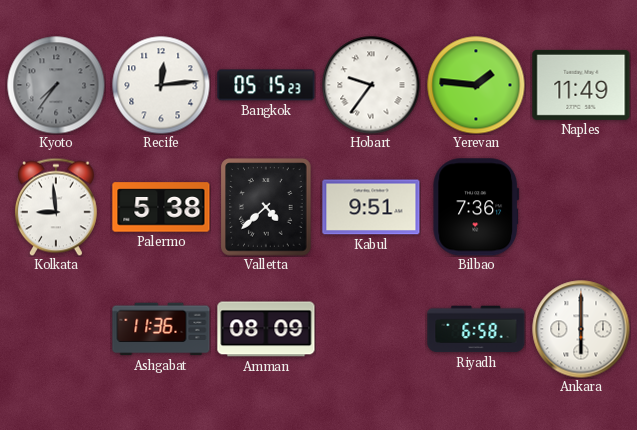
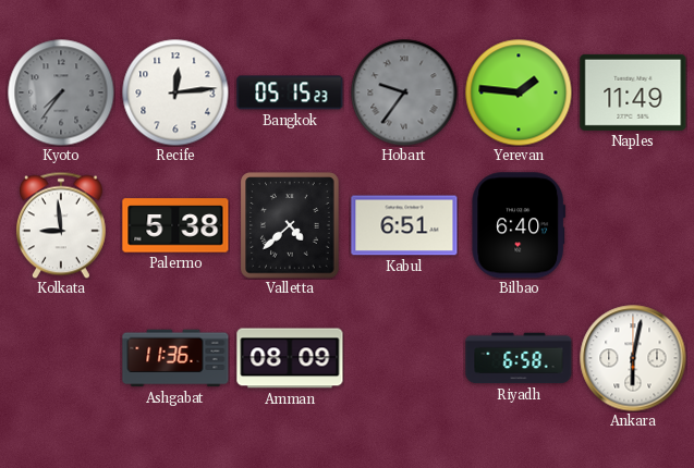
Hobart dial: white -> grey (404, 93)
Kabul: 9:51 -> 6:51 (404, 225)
Bilbao: 7:36 -> 6:40 (519, 225)
Ankara: 6:00 -> 6:02 (633, 358)
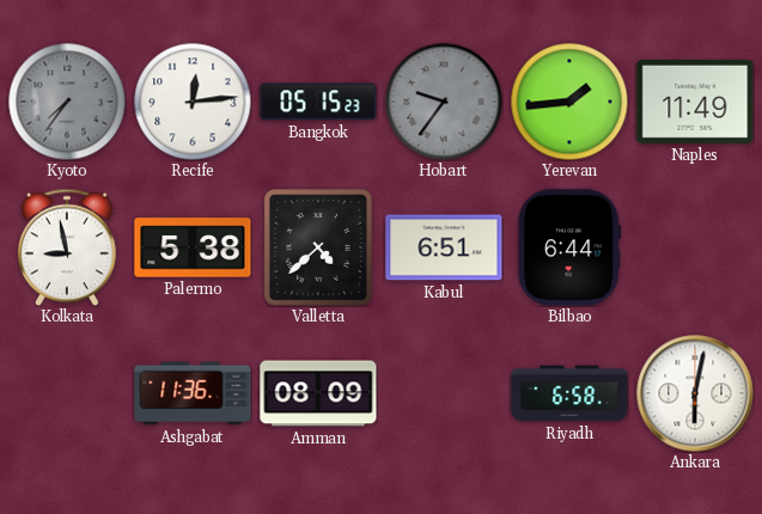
Yerevan: 1:46 -> 1:44 (569, 102)
Kolkata: 8:59 -> 8:58 (67, 247)
Bilbao: 6:40 -> 6:44 (569, 247)
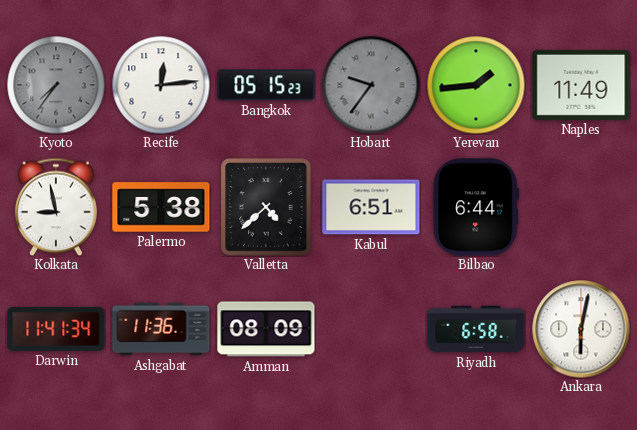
Darwin: none -> 11:41 (56, 329)
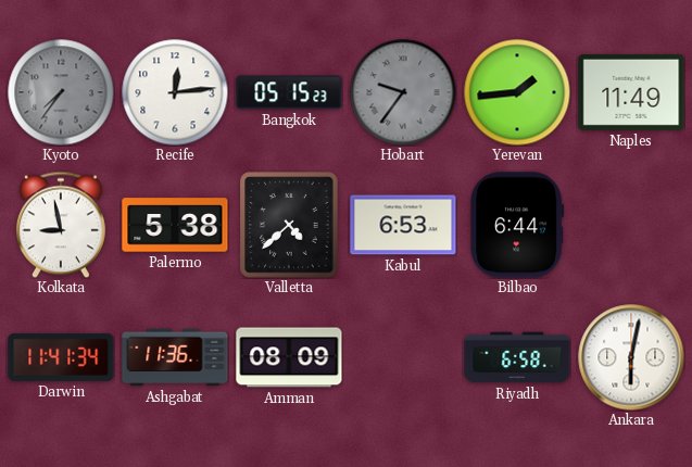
Kabul: 6:51 -> 6:53 (403, 225)
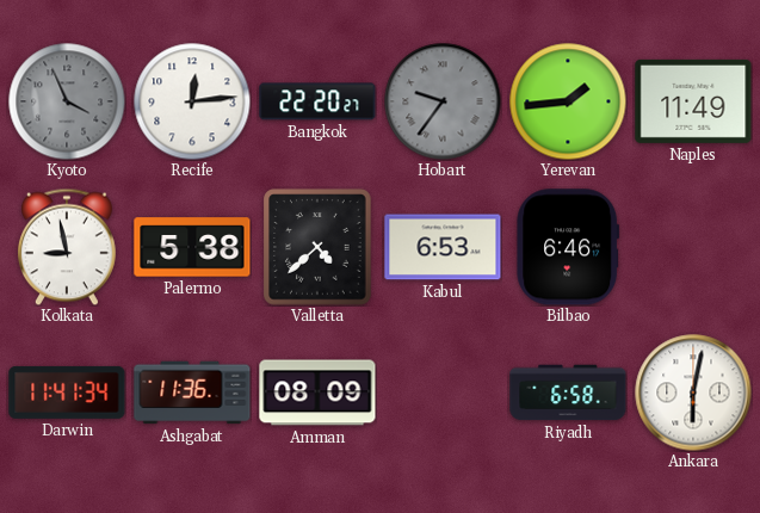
Kyoto: 7:36 -> 3:56 (67, 101)
Bangkok: 05:15 -> 22:20 (317, 101)
Bilbao: 6:44 -> 6:46 (568, 247)
